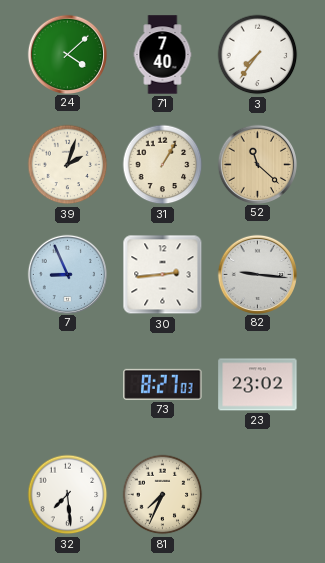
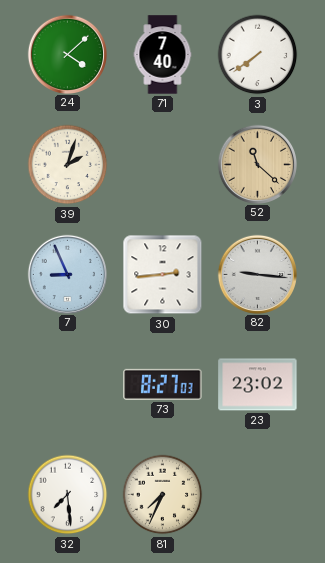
3: 7:36 -> 7:39 (258, 55)
31: 1:05 -> none (163, 165)
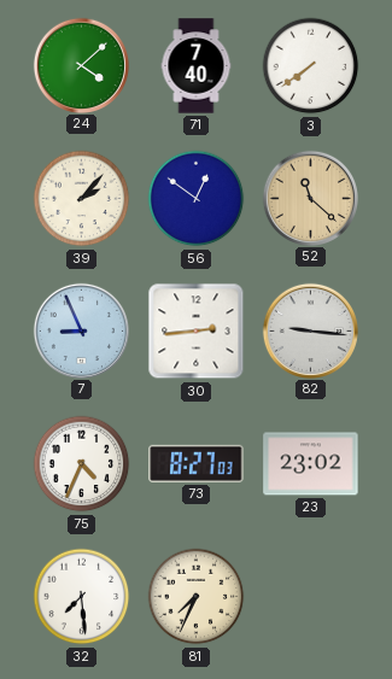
39: 2:03 -> 2:07 (82, 199)
56: none -> 12:51 (197, 199)
75: none -> 4:34 (82, 464)
